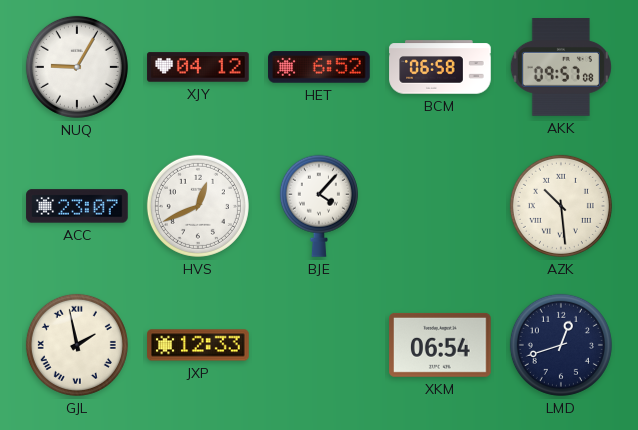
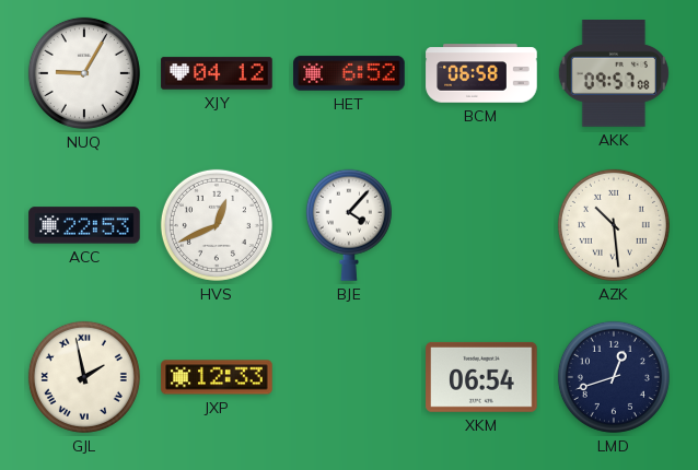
ACC: 23:07 -> 22:53 (84, 225)
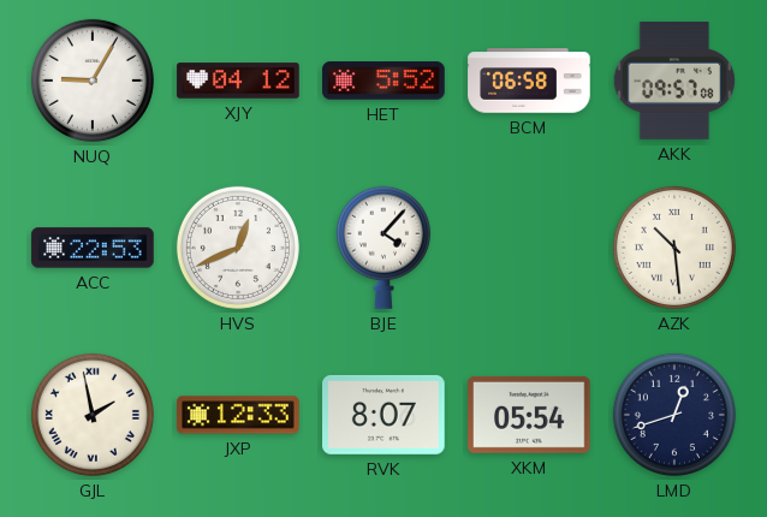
HET: 6:52 -> 5:52 (383, 81)
RVK: none -> 8:07 (383, 415)
XKM: 06:54 -> 05:54 (529, 415)
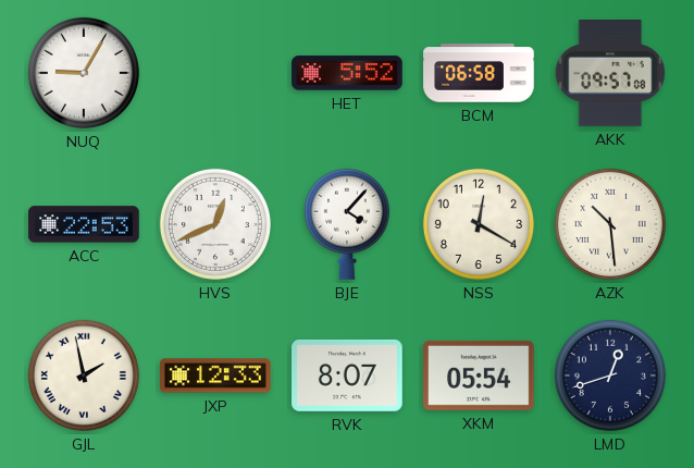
XJY: 04:12 -> none (238, 81)
NSS: none -> 12:20 (479, 224)
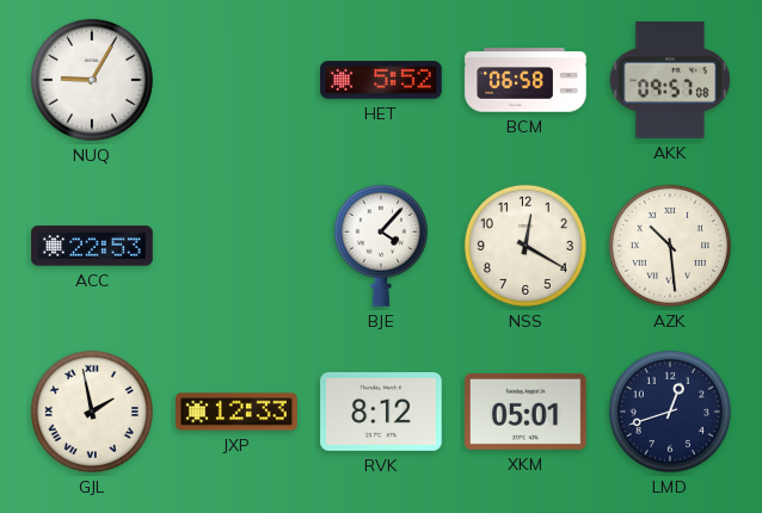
HVS: 12:41 -> none (215, 224)
RVK: 8:07 -> 8:12 (381, 412)
XKM: 05:54 -> 05:01 (526, 412)
